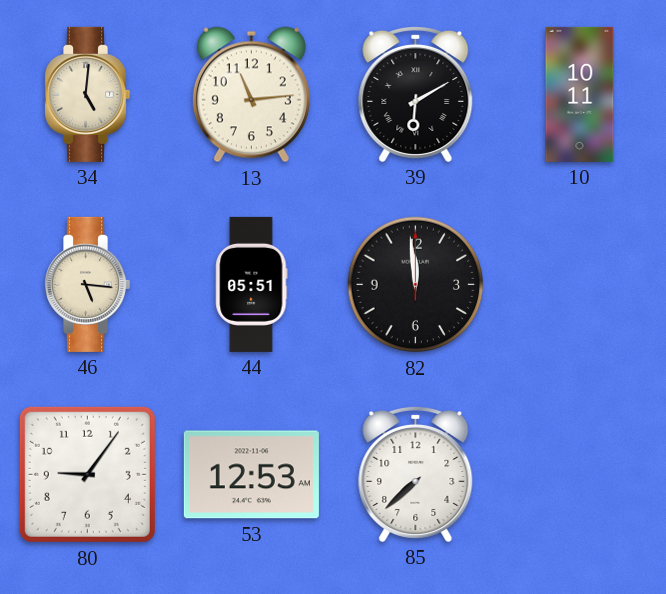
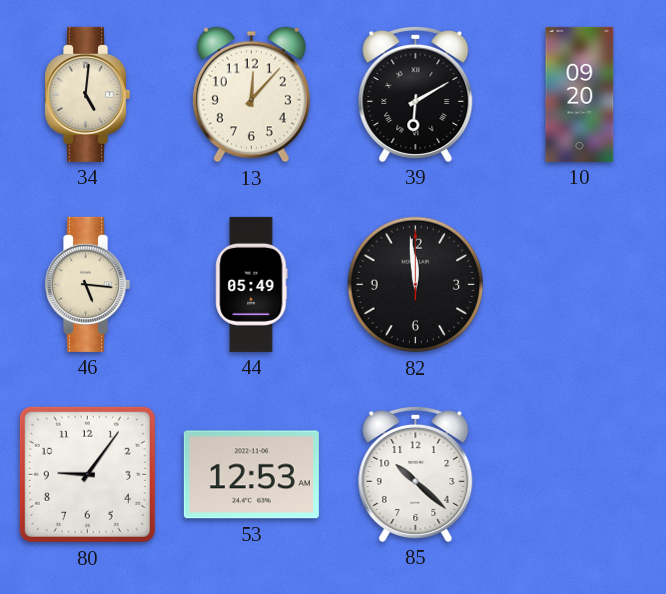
13: 11:14 -> 12:07 (251, 95)
10: 10:11 -> 09:20 (580, 94)
44: 05:51 -> 05:49 (252, 284)
85: 7:38 -> 10:22 (416, 474)
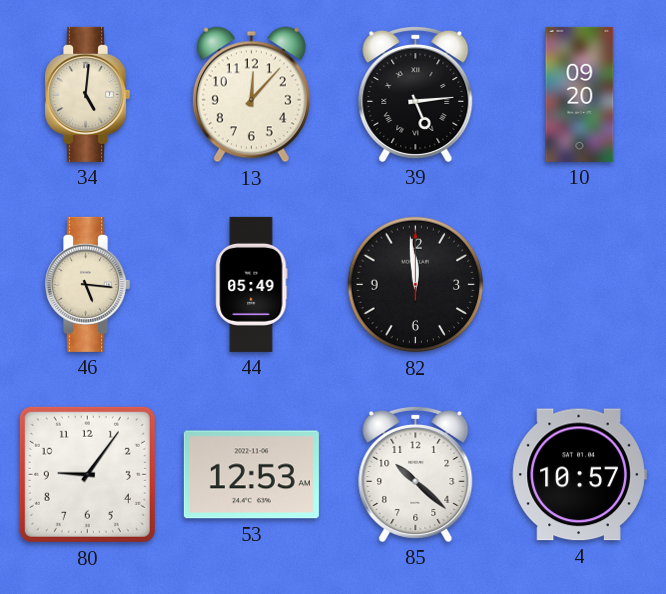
39: 6:10 -> 5:14 (416, 94)
4: none -> 10:57 (579, 475)
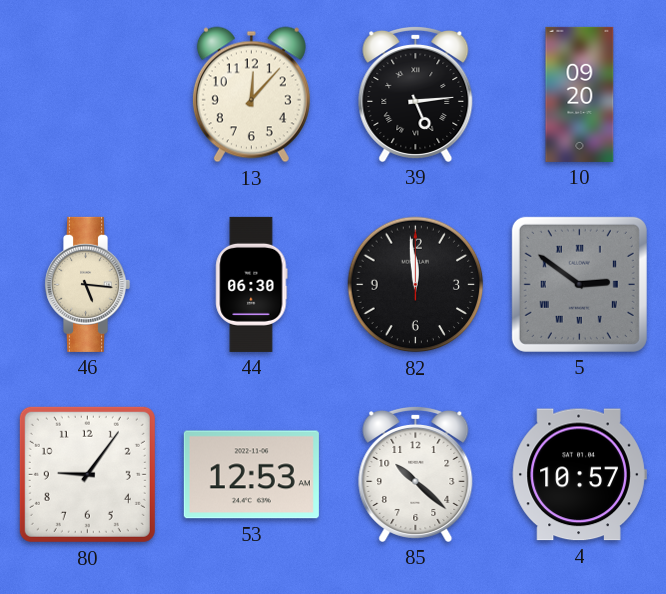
34: 5:01 -> none (88, 94)
44: 05:49 -> 06:30 (252, 284)
5: none -> 2:51 (579, 284)
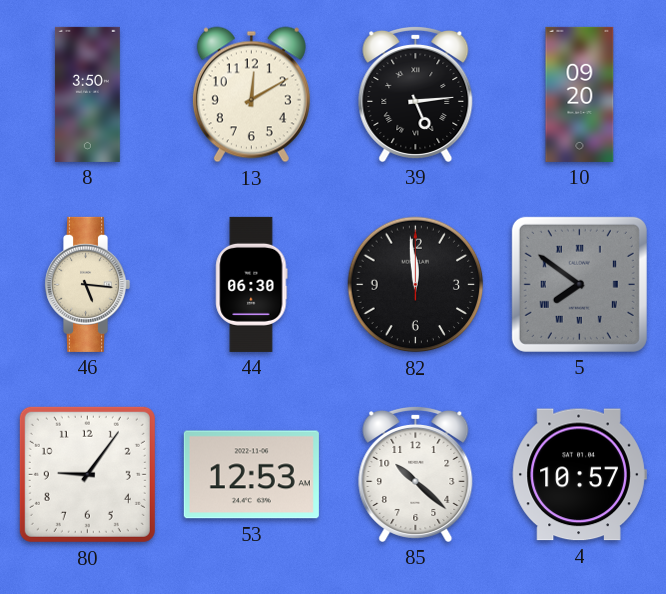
8: none -> 3:50 (87, 94)
13: 12:07 -> 12:10 (251, 95)
5: 2:51 -> 7:51 (579, 284)
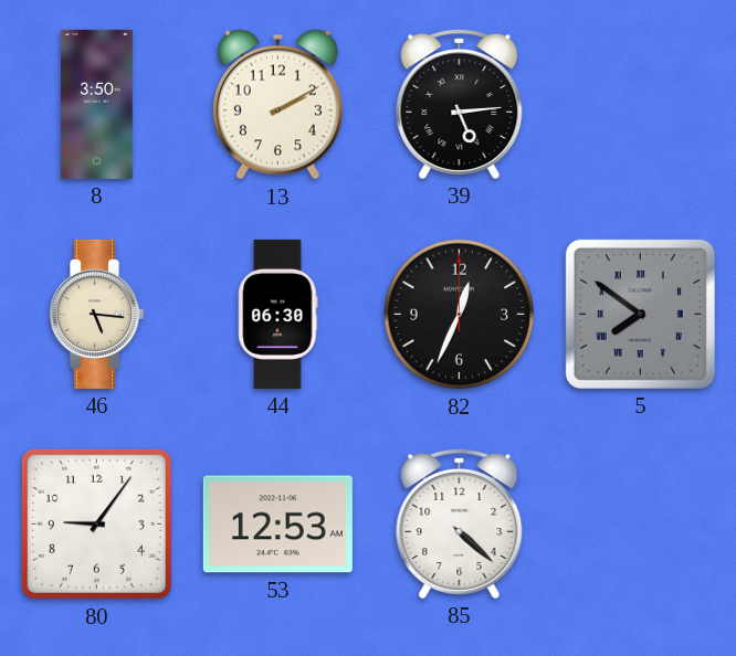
13: 12:10 -> 2:10 (277, 105)
10: 09:20 -> none (580, 94)
82: 11:59 -> 12:34 (460, 315)
85: 10:22 -> 4:22 (460, 523)
4: 10:57 -> none (579, 475)
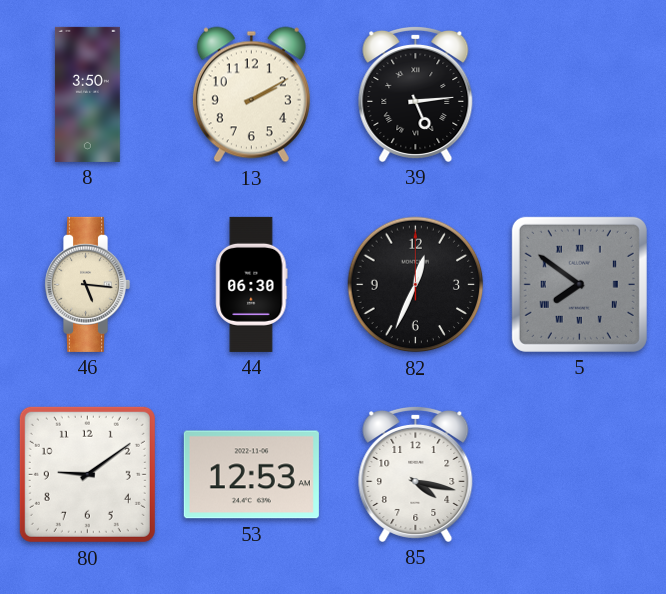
80: 9:06 -> 9:09 (87, 474)
85: 4:22 -> 4:17 (416, 474)
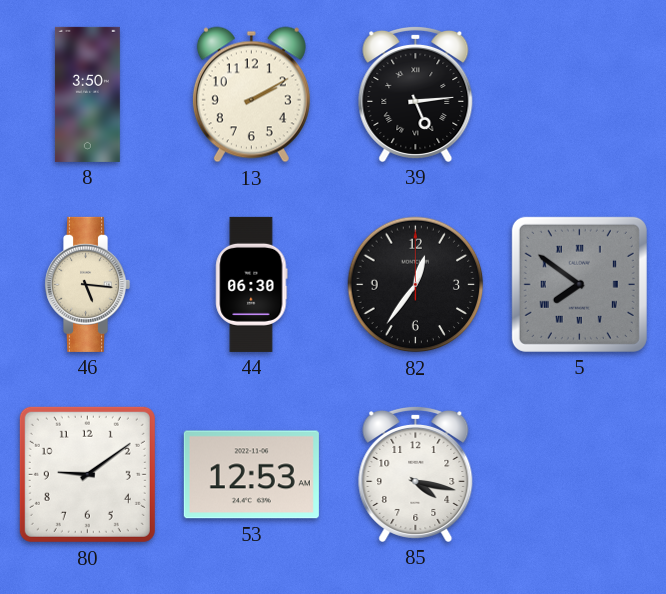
82: 12:34 -> 12:36 (416, 285)
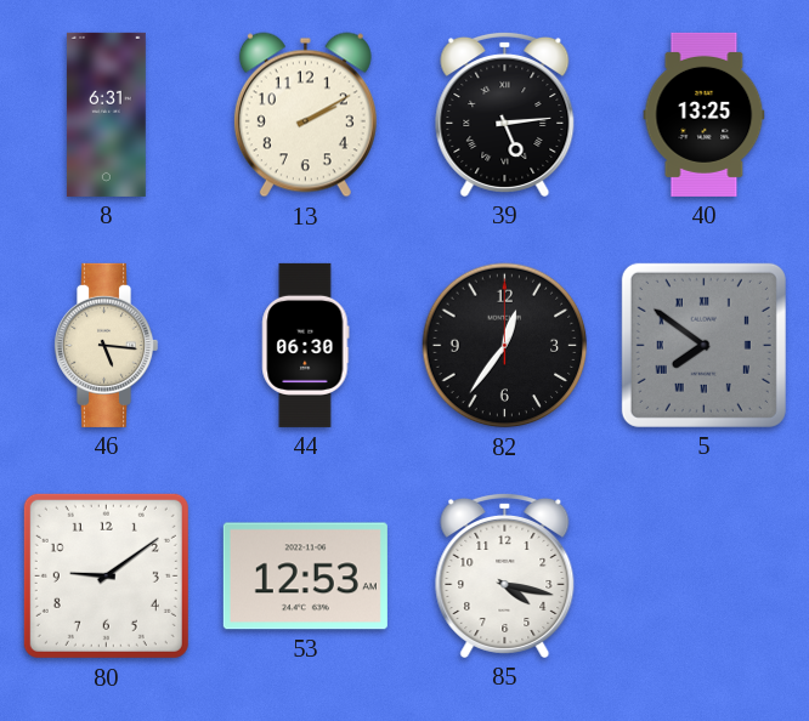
8: 3:50 -> 6:31 (106, 114)
40: none -> 13:25 (705, 114)
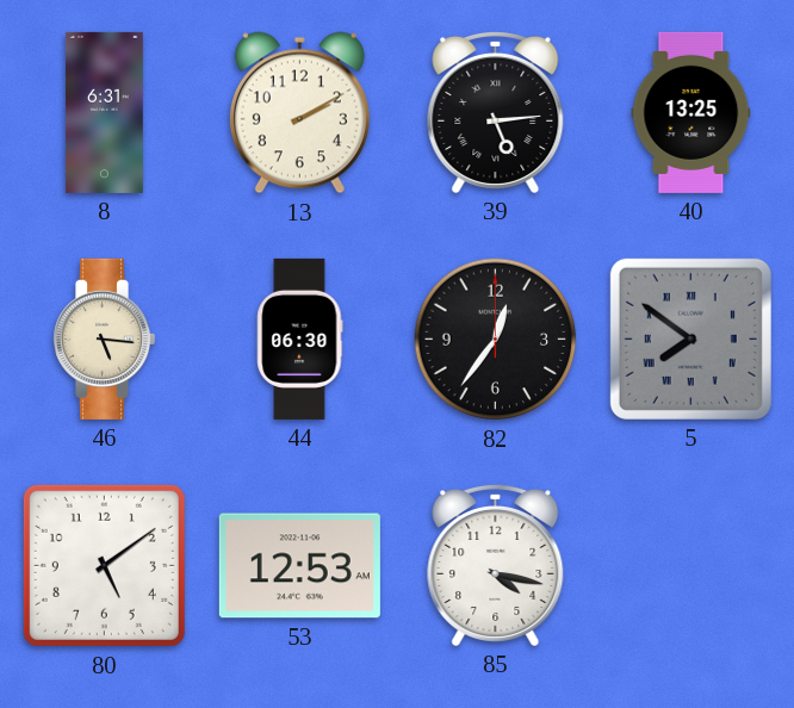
80: 9:09 -> 5:09 (104, 565)
